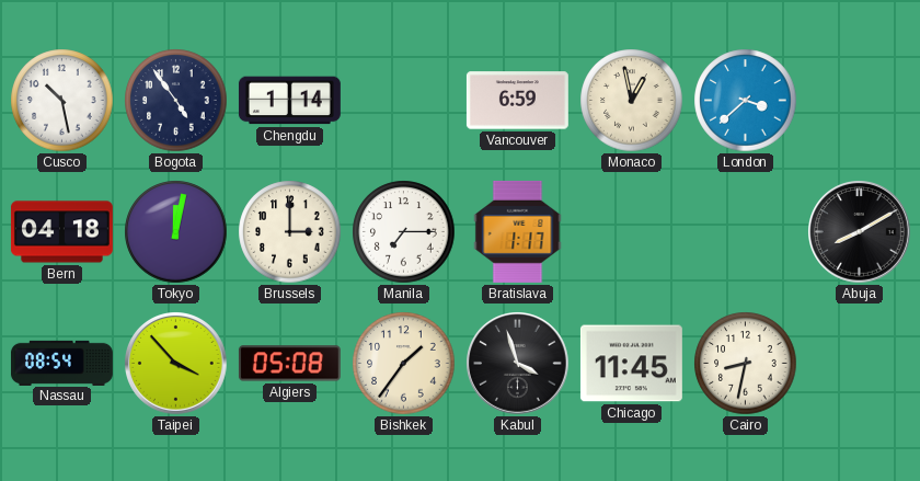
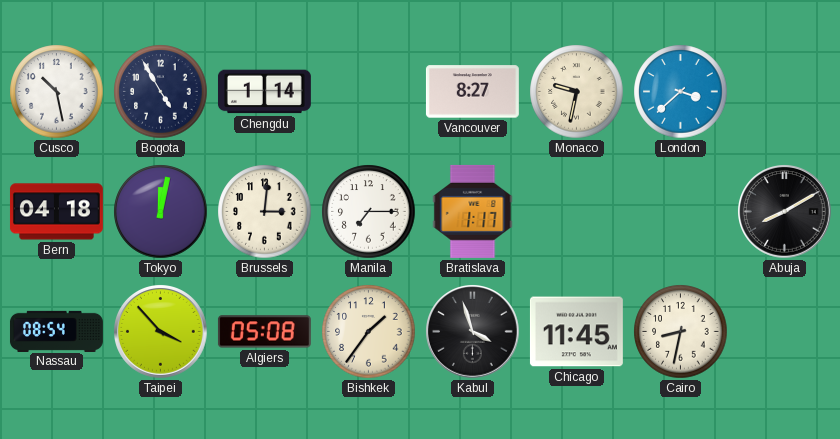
Bogota: 4:54 -> 4:55 (161, 92)
Vancouver: 6:59 -> 8:27 (472, 92)
Monaco: 12:58 -> 9:32 (577, 92)
Brussels: 3:00 -> 3:01 (265, 212)
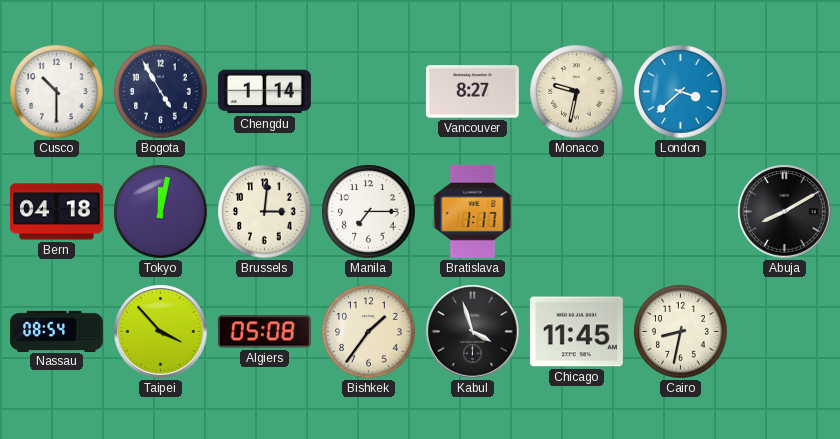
Cusco: 10:28 -> 10:30 (57, 92)
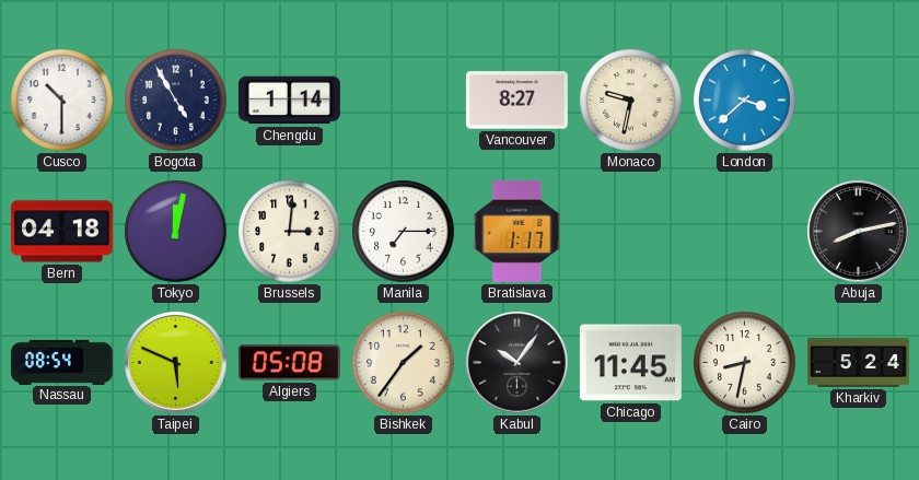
Abuja: 8:10 -> 8:13 (859, 232)
Taipei: 3:53 -> 5:49 (176, 363)
Kabul: 3:57 -> 10:06 (517, 363)
Kharkiv: none -> 5:24 (858, 363)
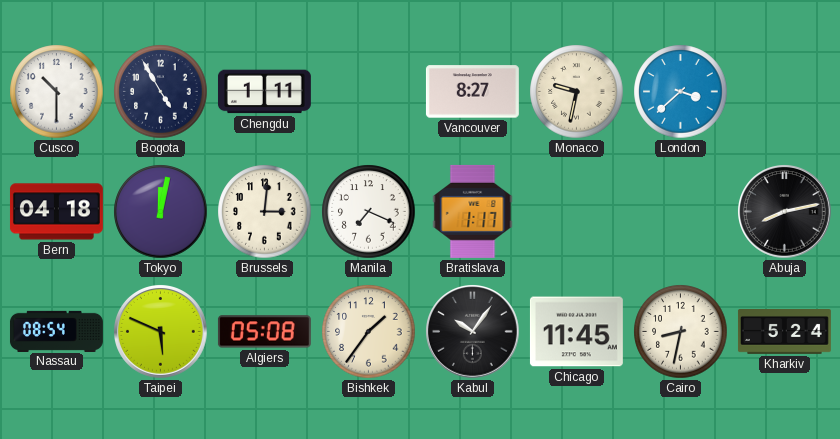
Chengdu: 1:14 -> 1:11 (264, 92)
Manila: 7:15 -> 7:19 (369, 212)
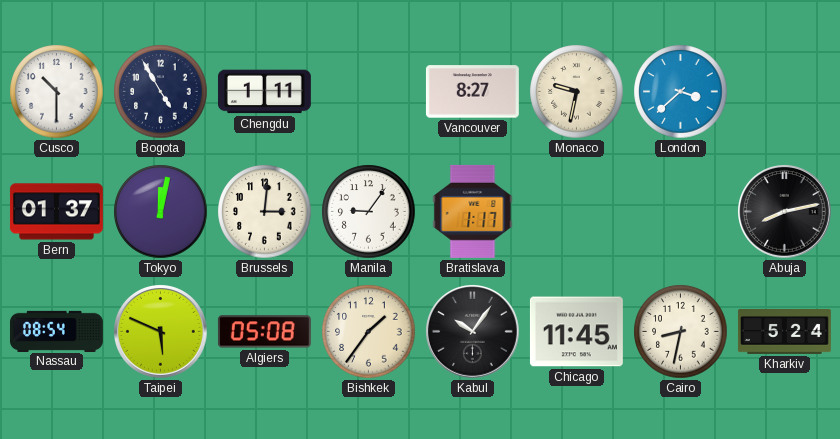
Bern: 04:18 -> 01:37 (56, 212)
Manila: 7:19 -> 9:06 (369, 212)
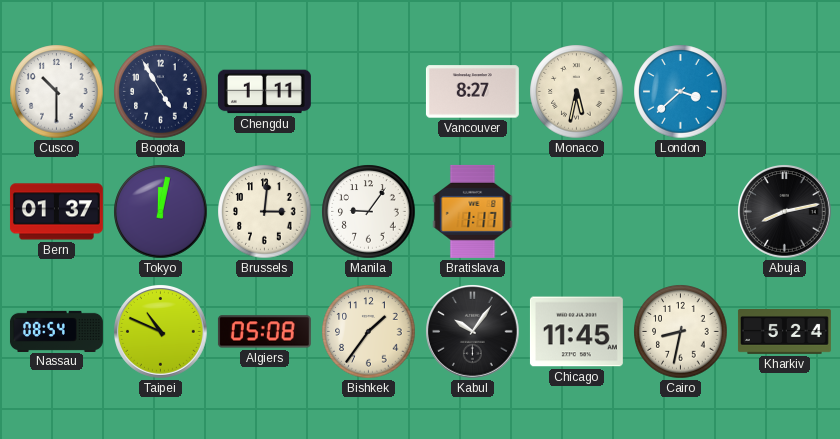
Monaco: 9:32 -> 5:32 (577, 92)
Taipei: 5:49 -> 10:49 (161, 332)
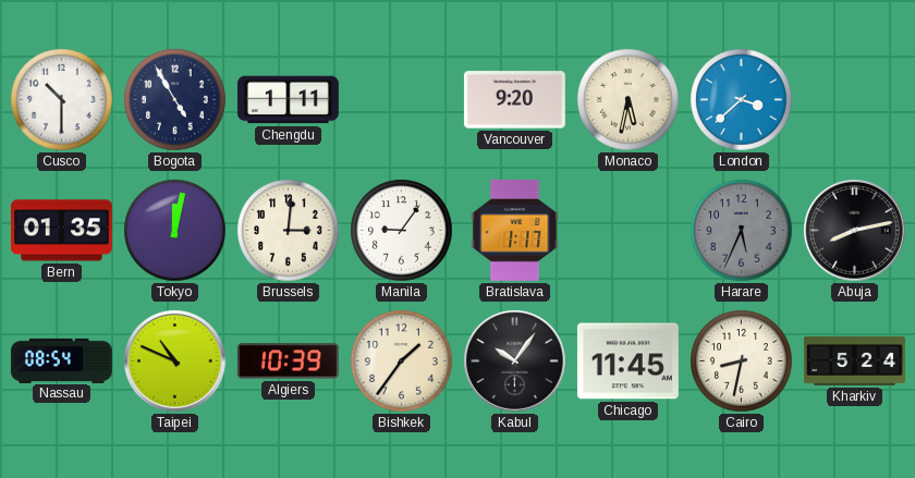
Vancouver: 8:27 -> 9:20 (514, 100)
Bern: 01:37 -> 01:35 (61, 231)
Harare: none -> 5:34 (742, 231)
Algiers: 05:08 -> 10:39 (288, 361)
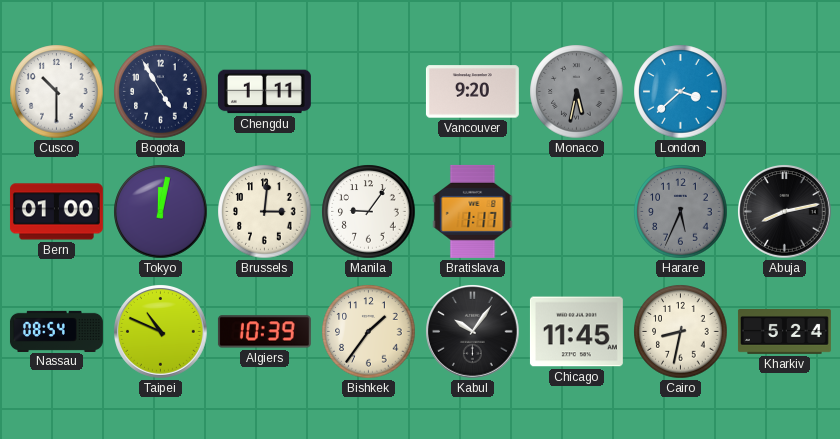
Monaco dial: cream -> grey (577, 92)
Bern: 01:35 -> 01:00 (56, 212)
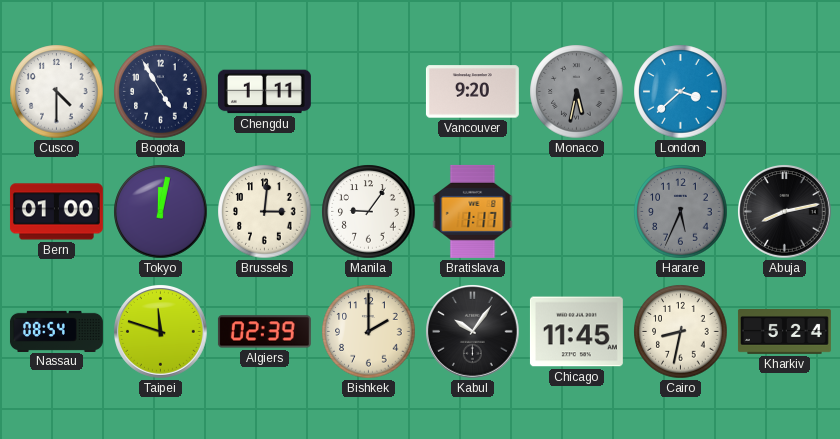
Cusco: 10:30 -> 4:30 (57, 92)
Taipei: 10:49 -> 11:48 (161, 332)
Algiers: 10:39 -> 02:39 (264, 332)
Bishkek: 1:36 -> 2:00 (369, 332)
